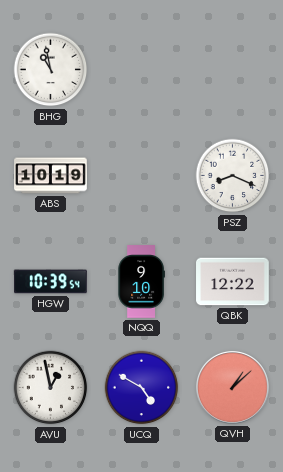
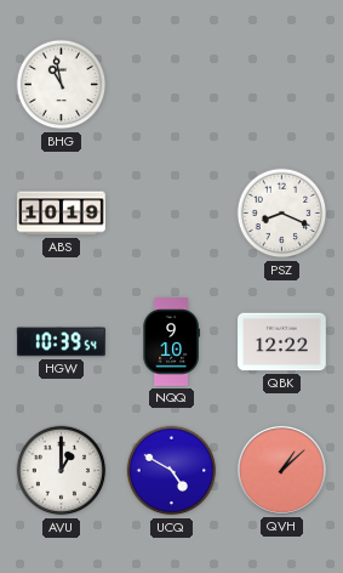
AVU: 12:58 -> 1:00 (62, 471)
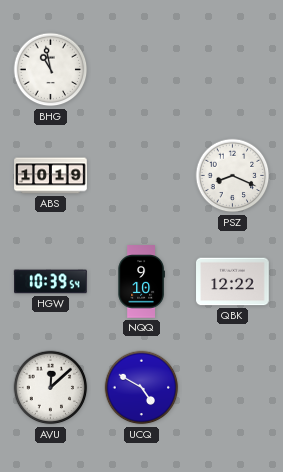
AVU: 1:00 -> 12:08 (51, 388)
QVH: 1:08 -> none (281, 470)
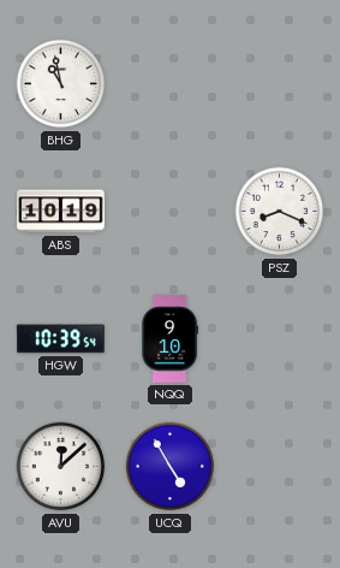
QBK: 12:22 -> none (233, 282)
UCQ: 4:50 -> 4:55 (171, 467)
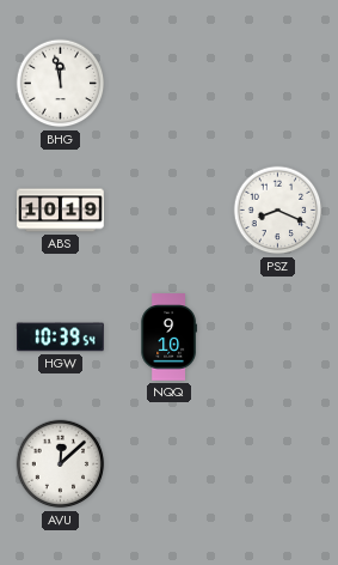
BHG: 10:58 -> 11:58 (61, 84)
UCQ: 4:55 -> none (171, 467)
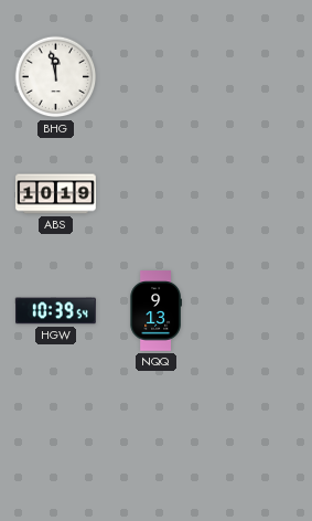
PSZ: 8:19 -> none (278, 211)
NQQ: 9:10 -> 9:13 (155, 311)
AVU: 12:08 -> none (61, 464)
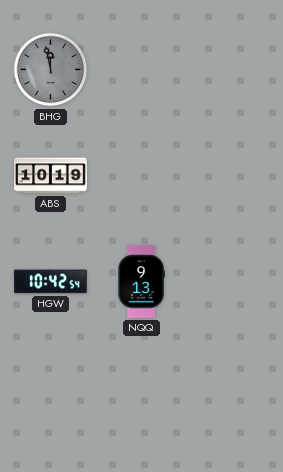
BHG dial: white -> grey (51, 70)
HGW: 10:39 -> 10:42 (51, 282)
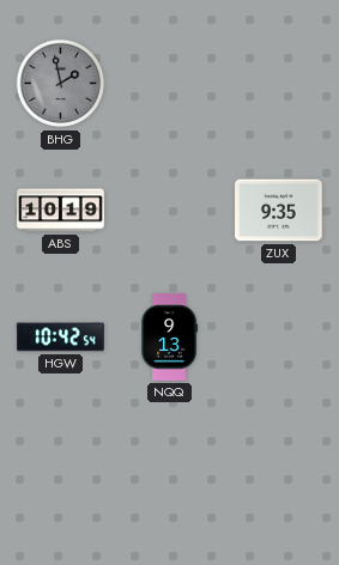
BHG: 11:58 -> 1:58 (61, 84)
ZUX: none -> 9:35 (279, 211)
